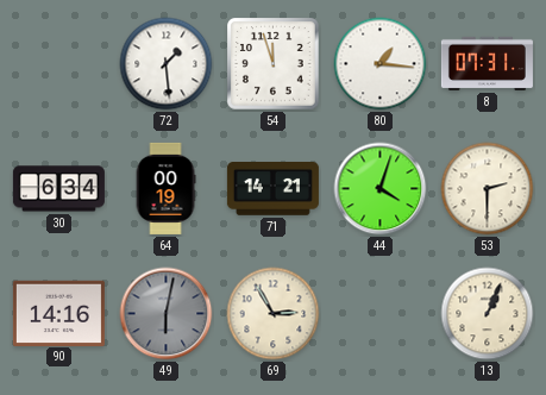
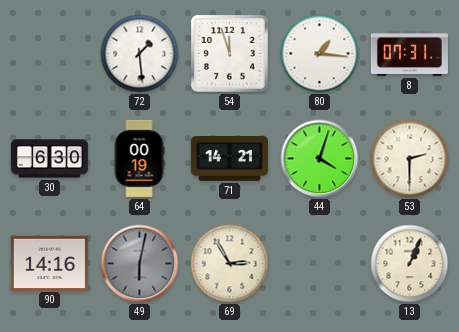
30: 6:34 -> 6:30 (49, 159)
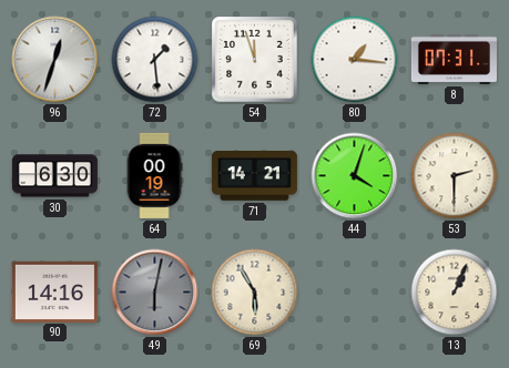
96: none -> 12:33 (55, 60)
69: 2:55 -> 5:55 (255, 293)
